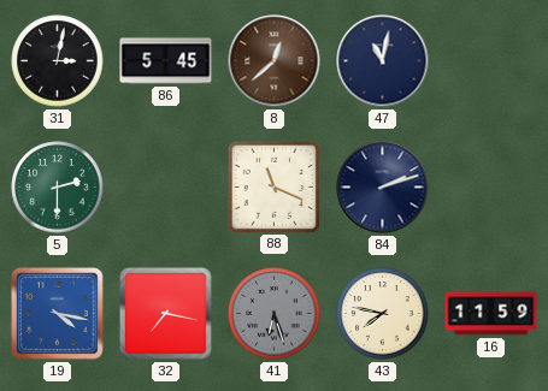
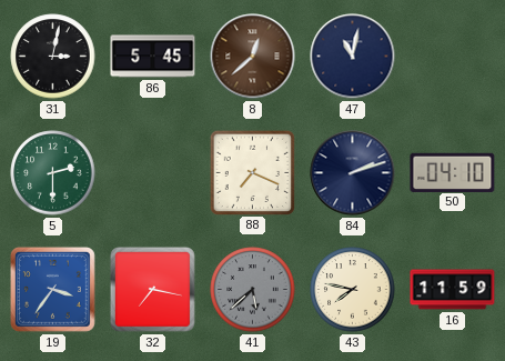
88: 11:19 -> 7:19 (252, 172)
50: none -> 04:10 (453, 172)
19: 4:17 -> 3:36 (52, 289)
41: 6:27 -> 5:38 (253, 290)
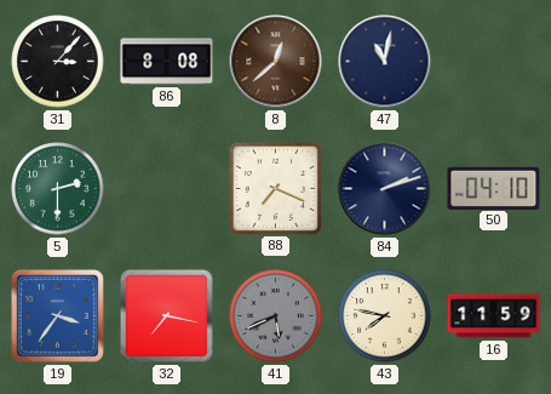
31: 3:02 -> 3:07 (58, 62)
86: 5:45 -> 8:08 (167, 62)
41: 5:38 -> 5:41 (276, 316)
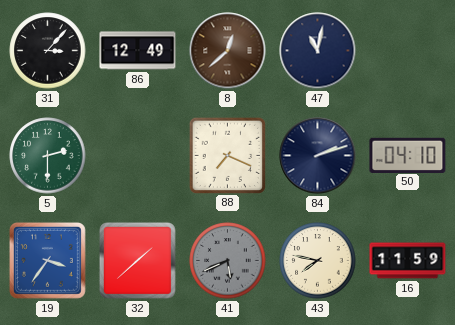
86: 8:08 -> 12:49 (138, 51)
32: 7:17 -> 1:38 (137, 260)
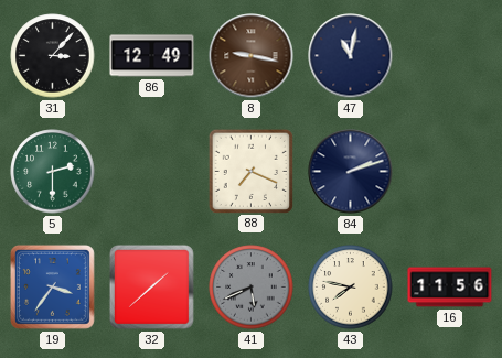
8: 12:38 -> 9:17 (252, 56)
50: 04:10 -> none (408, 155)
16: 11:59 -> 11:56 (450, 288)
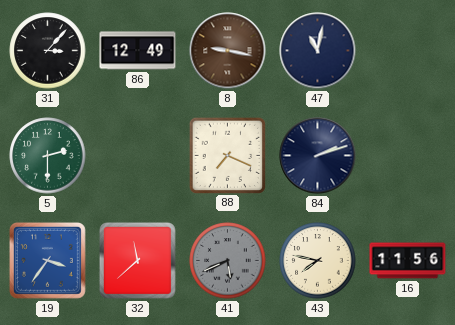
32: 1:38 -> 11:38 (137, 260)
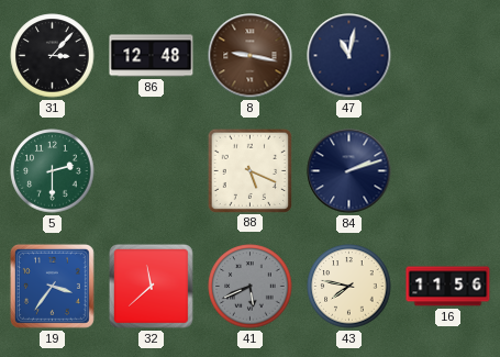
86: 12:49 -> 12:48 (152, 56)
88: 7:19 -> 5:19 (249, 170)
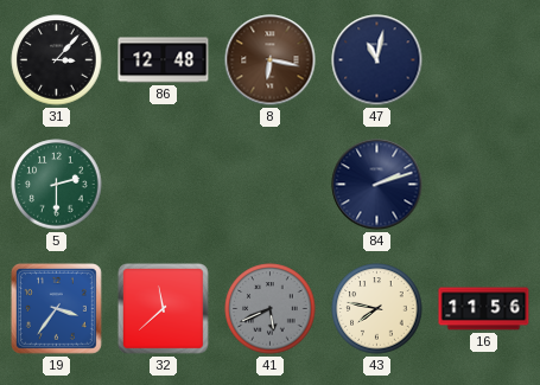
8: 9:17 -> 6:17 (271, 60)
88: 5:19 -> none (249, 170)
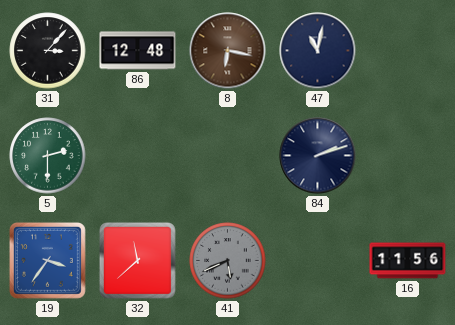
43: 7:47 -> none (377, 309)
